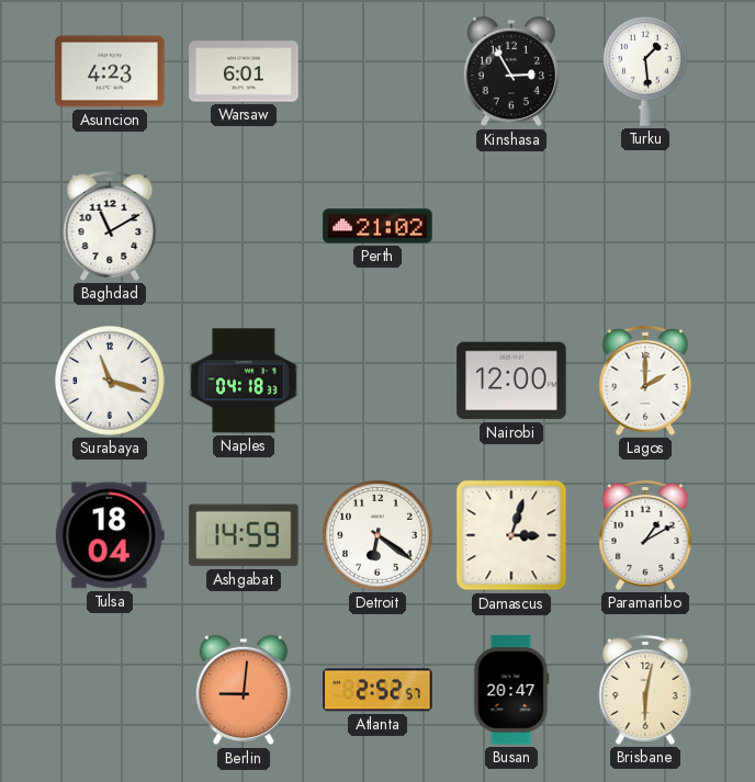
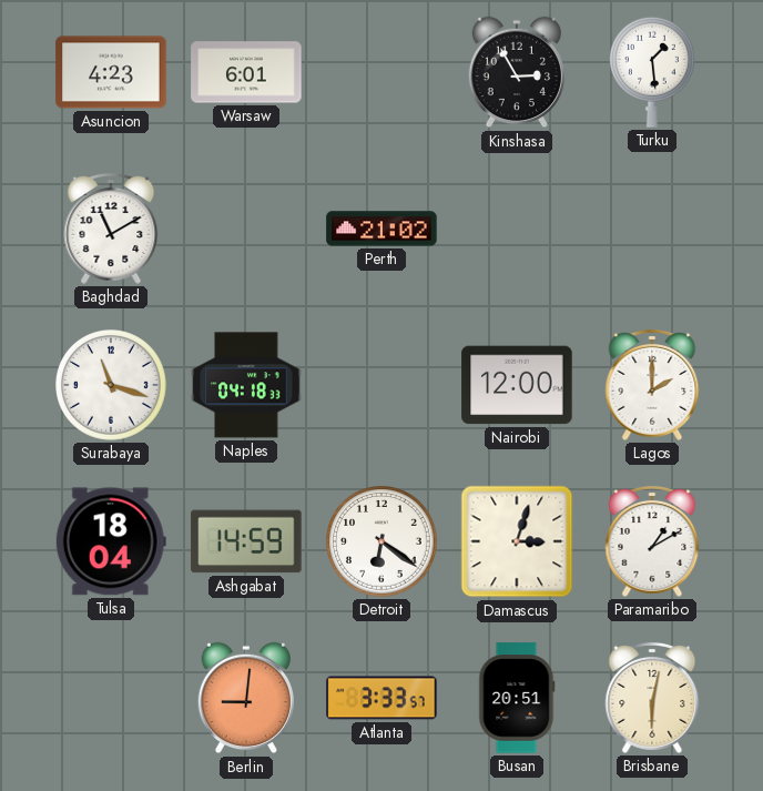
Atlanta: 2:52 -> 3:33 (381, 698)
Busan: 20:47 -> 20:51 (517, 698)
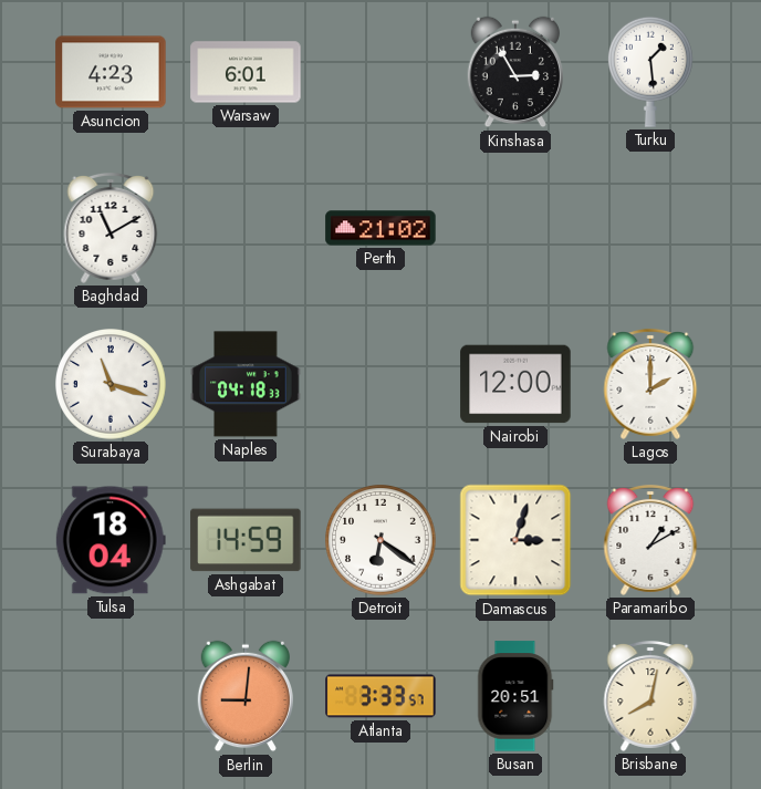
Brisbane: 6:02 -> 8:02 (650, 696)
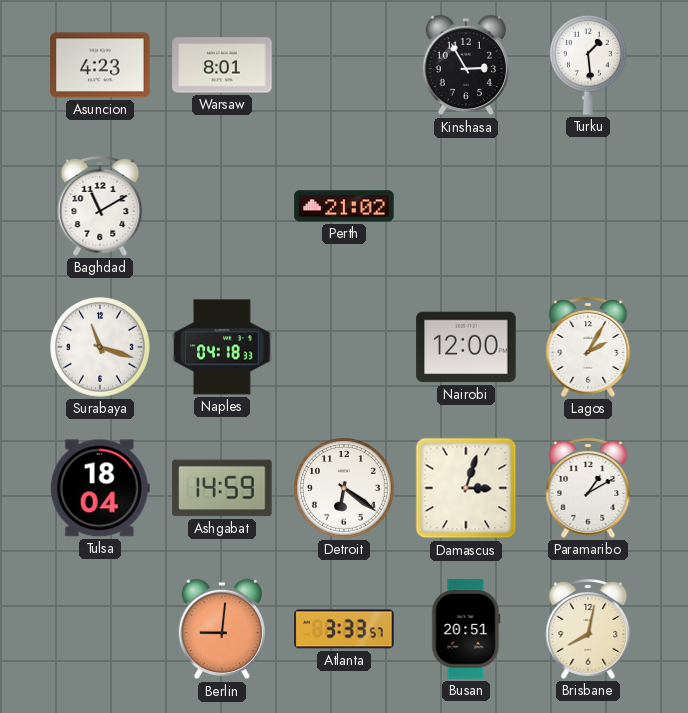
Warsaw: 6:01 -> 8:01 (222, 65)
Lagos: 2:00 -> 2:05 (588, 347)
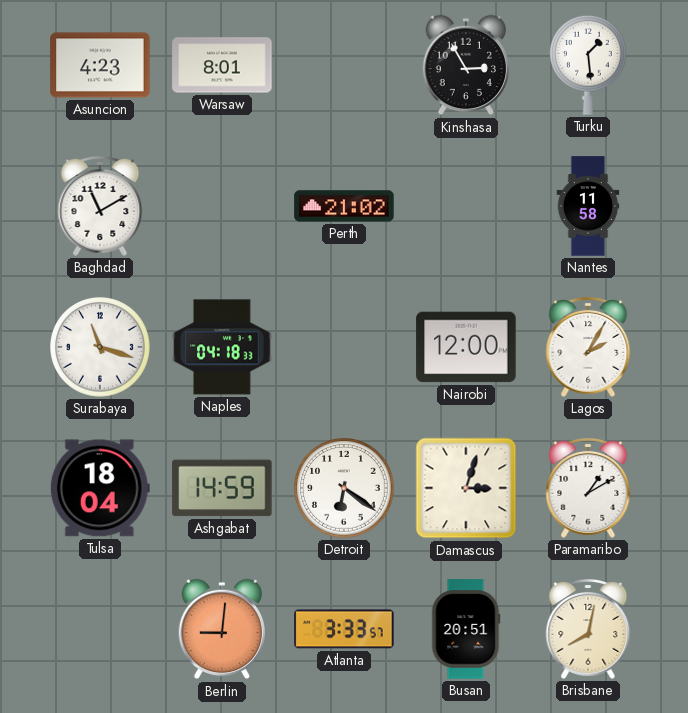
Nantes: none -> 11:58 (588, 206)
